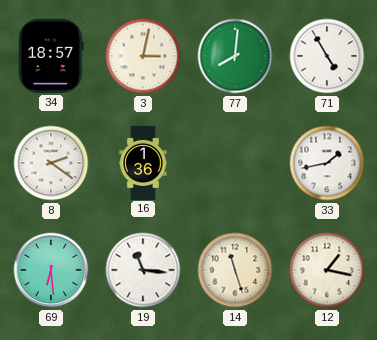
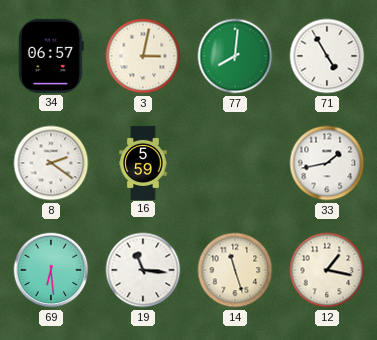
34: 18:57 -> 06:57 (51, 56)
16: 1:36 -> 5:59 (143, 162)
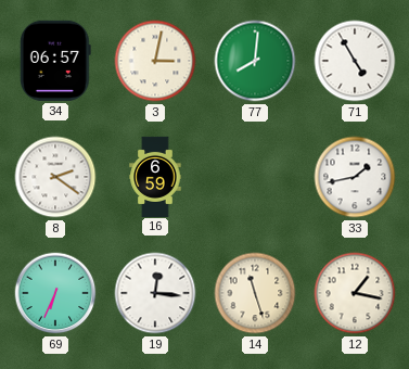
16: 5:59 -> 6:59 (155, 176)
69: 6:29 -> 6:34 (55, 293)
19: 11:16 -> 12:16 (155, 293)
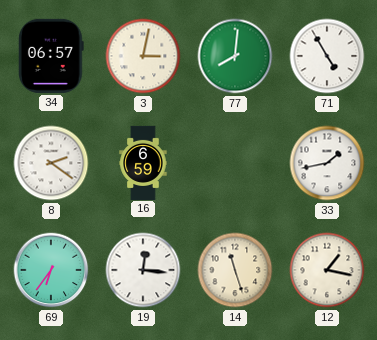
69: 6:34 -> 6:36 (51, 270)
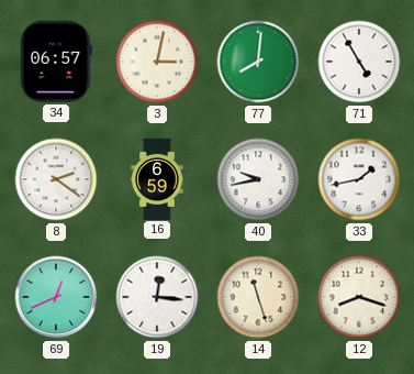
40: none -> 9:43 (258, 179)
69: 6:36 -> 12:41 (56, 297)
12: 1:17 -> 8:18 (359, 297)
